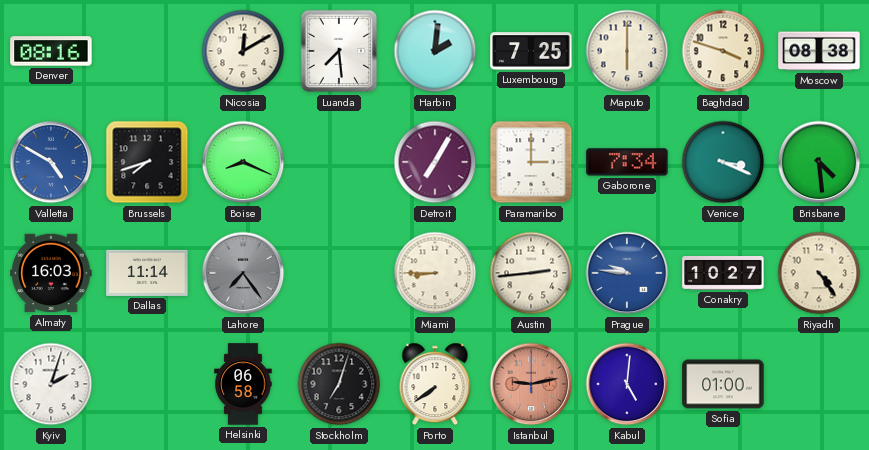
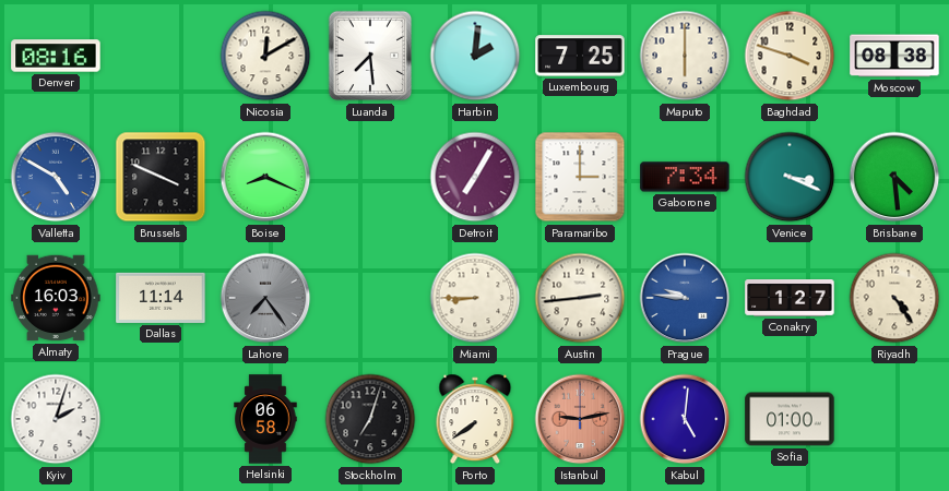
Brussels: 7:42 -> 3:49 (161, 177)
Conakry: 10:27 -> 1:27 (790, 299)
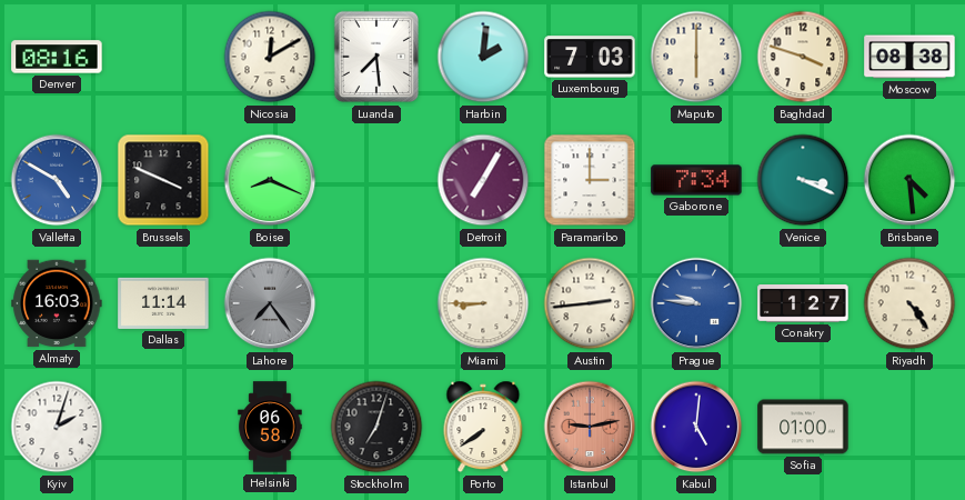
Luxembourg: 7:25 -> 7:03 (590, 57)
